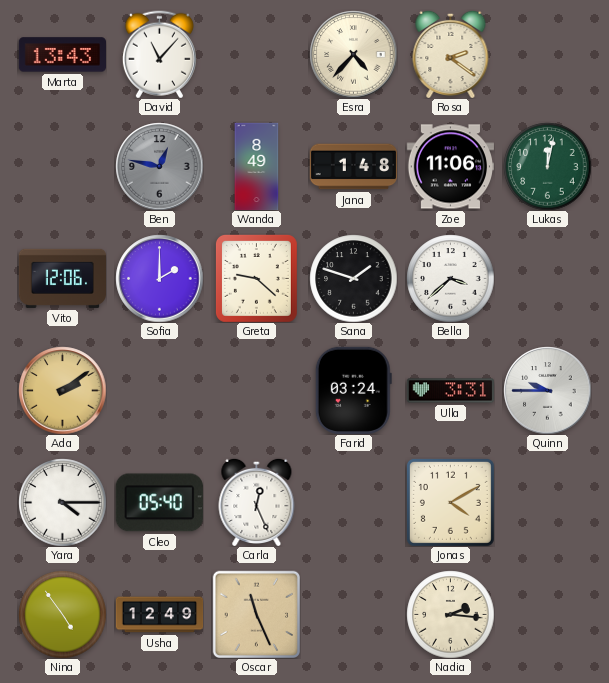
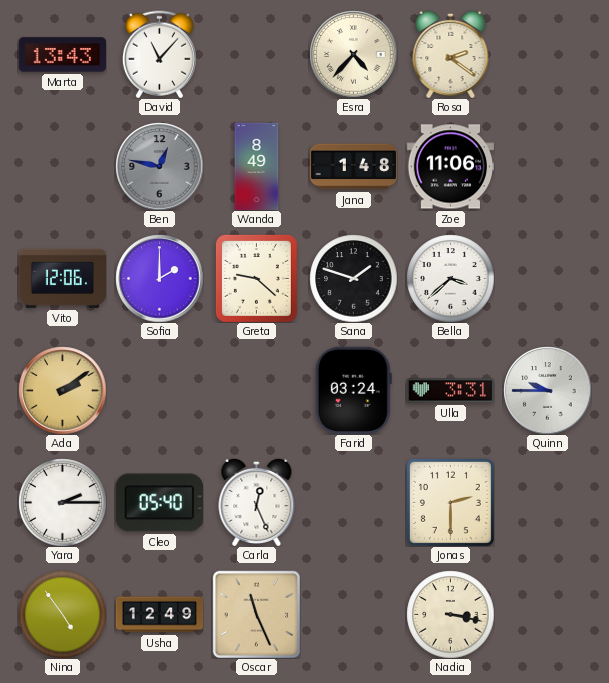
Lukas: 12:02 -> none (547, 166)
Yara: 4:15 -> 2:15 (62, 502)
Jonas: 4:10 -> 2:30 (450, 502)
Nadia: 2:16 -> 3:17 (450, 614)
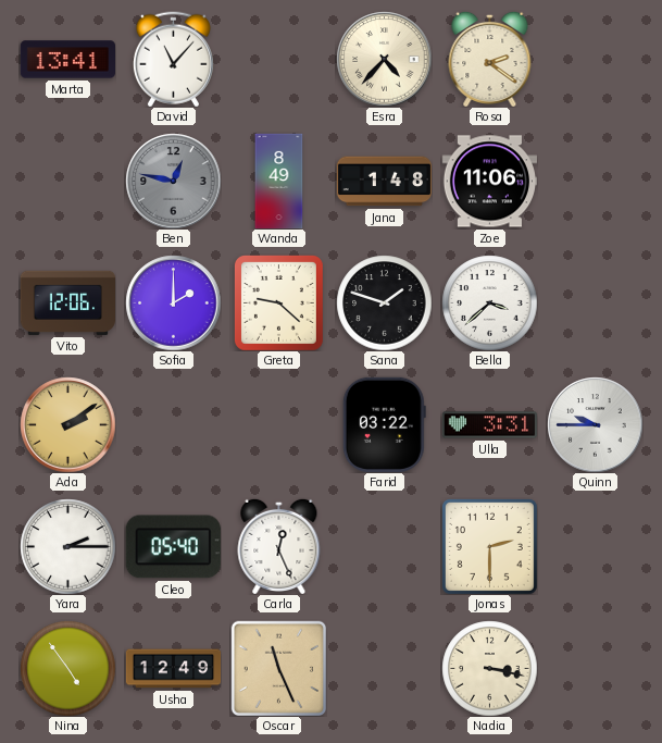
Marta: 13:43 -> 13:41 (67, 60)
Farid: 03:24 -> 03:22 (384, 424)
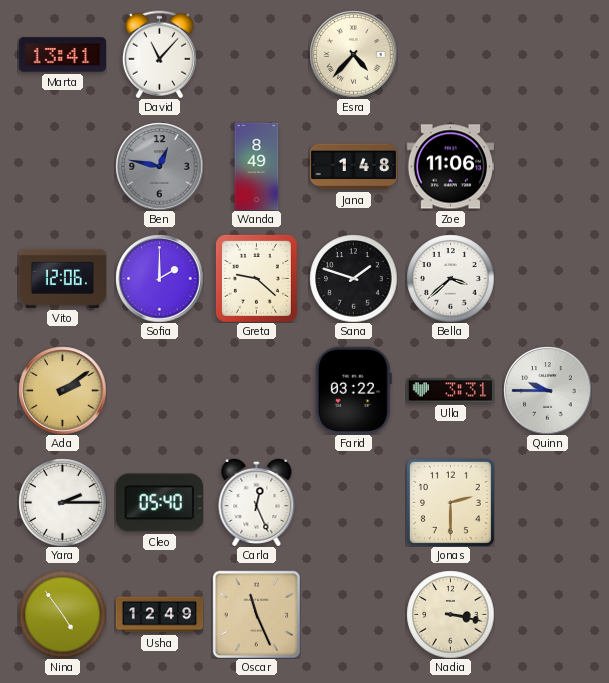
Rosa: 2:21 -> none (490, 59)
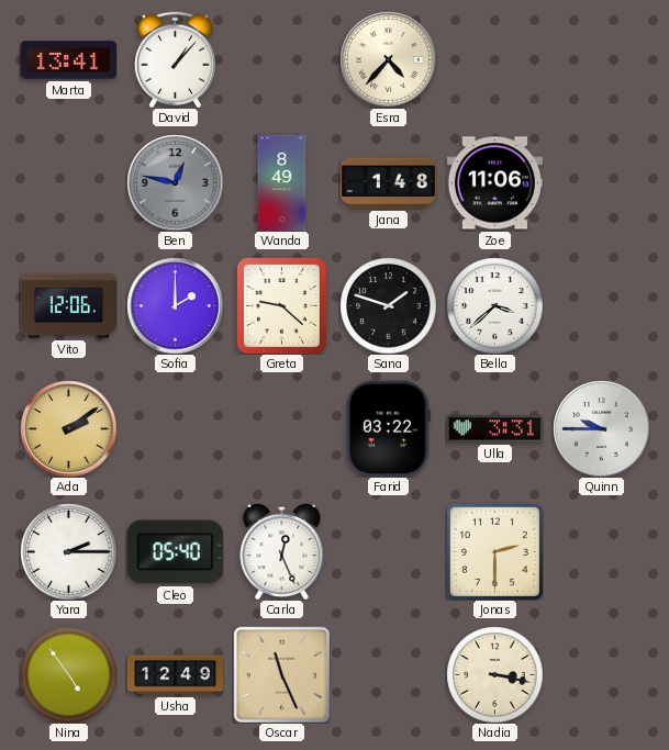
David: 11:07 -> 1:07 (175, 59)
